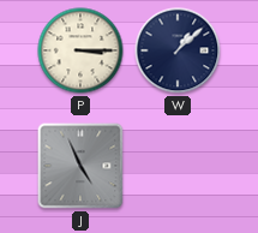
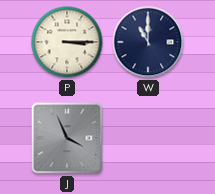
W: 1:08 -> 11:00 (148, 42)
J: 4:56 -> 3:56 (67, 138)
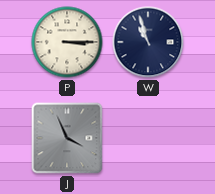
W: 11:00 -> 10:57 (148, 42)
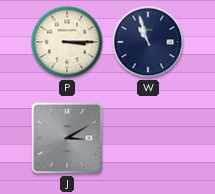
J: 3:56 -> 3:10 (67, 138)
